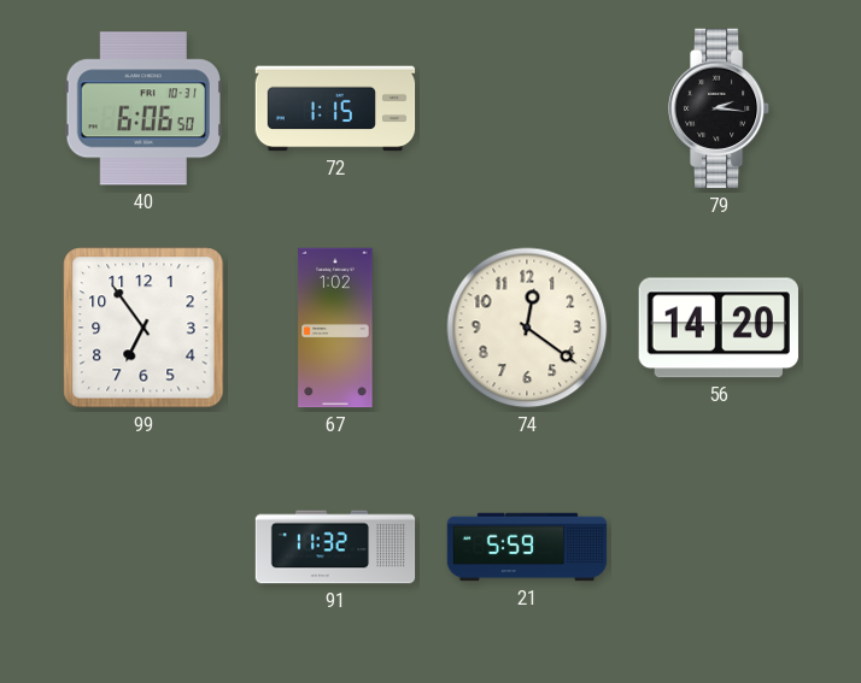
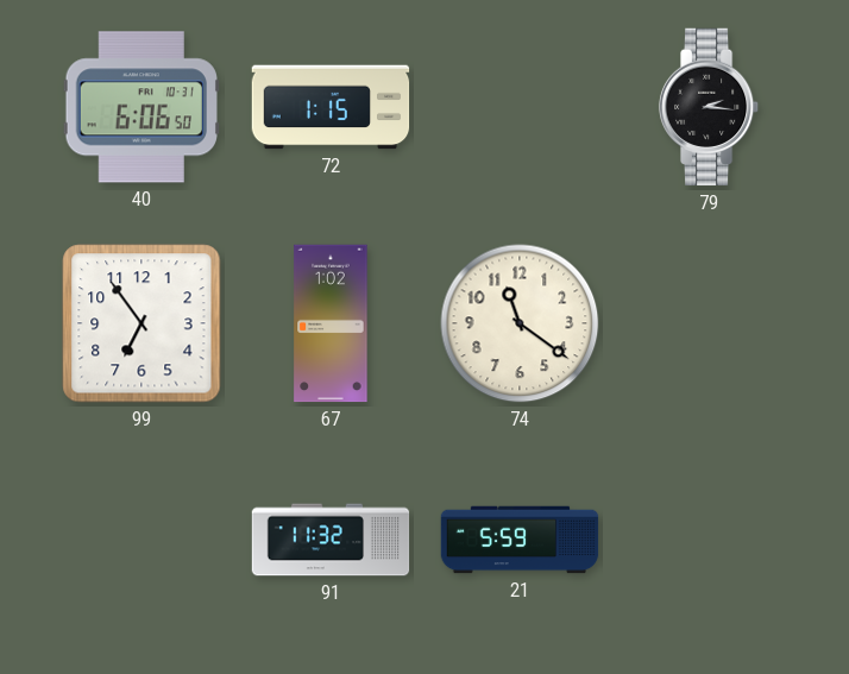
74: 12:21 -> 11:21 (520, 323)
56: 14:20 -> none (719, 328)
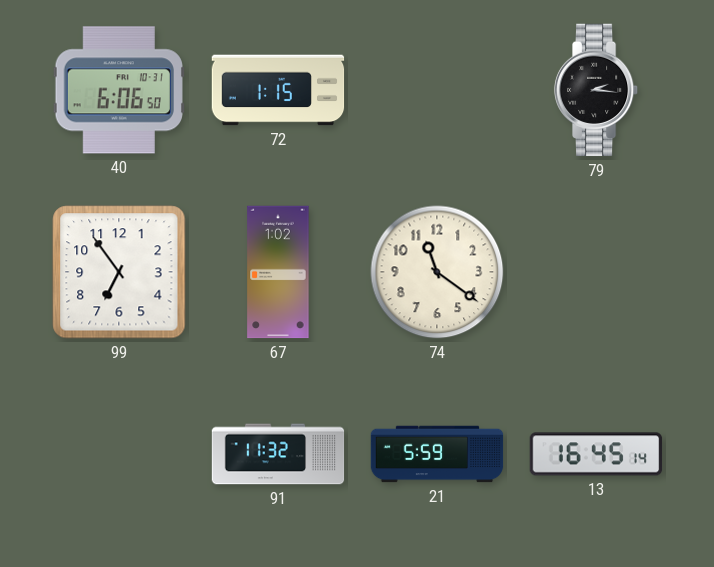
13: none -> 16:45 (596, 454)
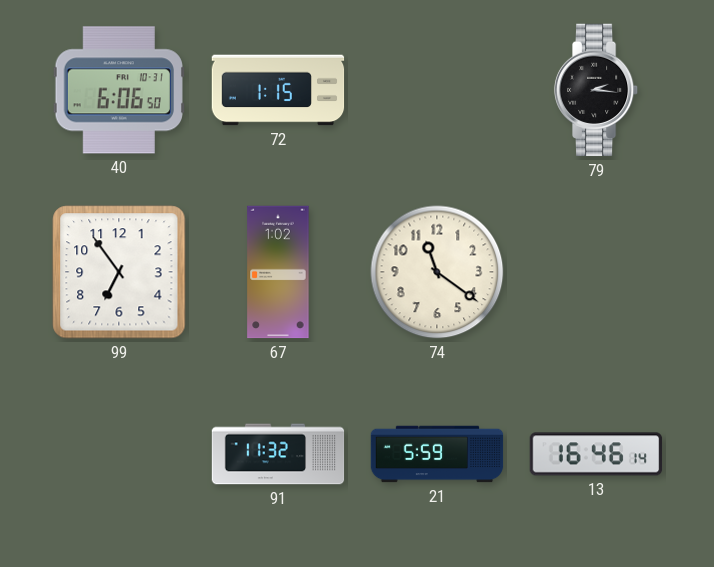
13: 16:45 -> 16:46 (596, 454)
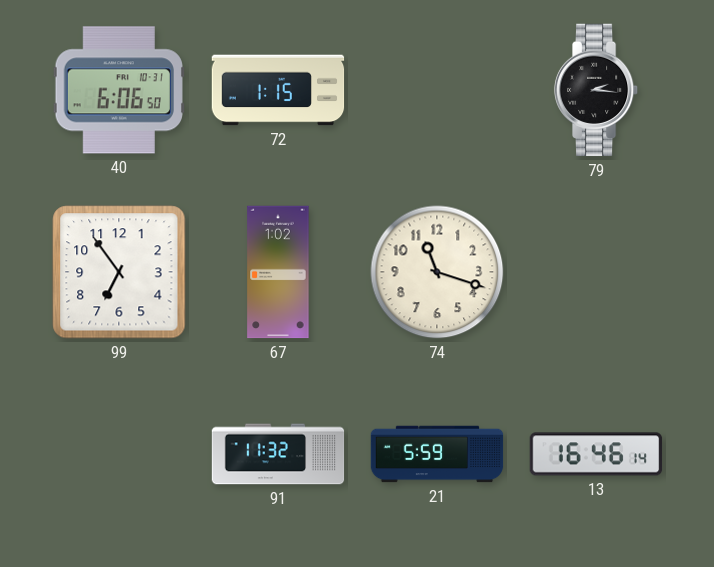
74: 11:21 -> 11:18 (437, 272)
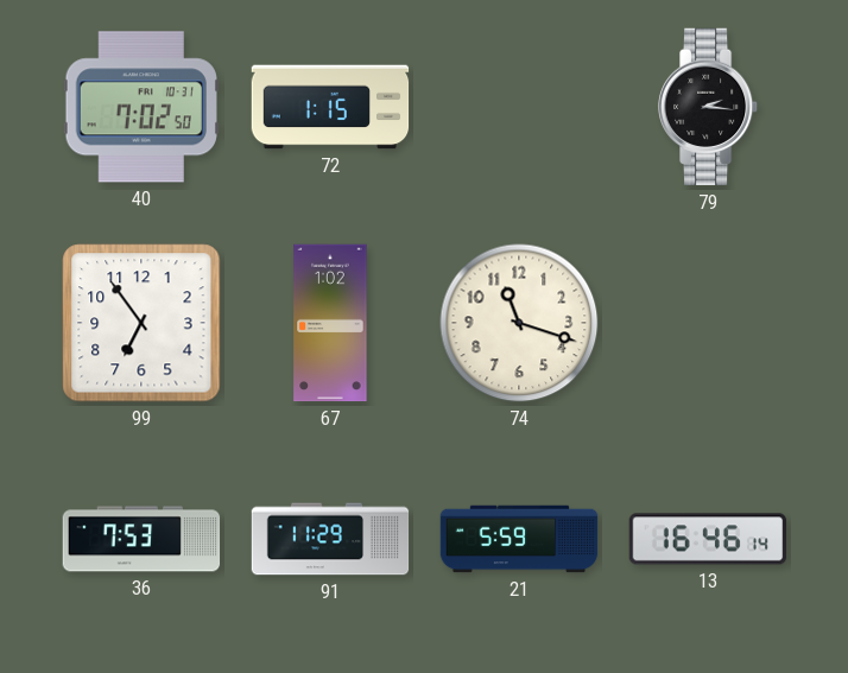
40: 6:06 -> 7:02 (141, 107)
36: none -> 7:53 (141, 539)
91: 11:32 -> 11:29 (330, 539)
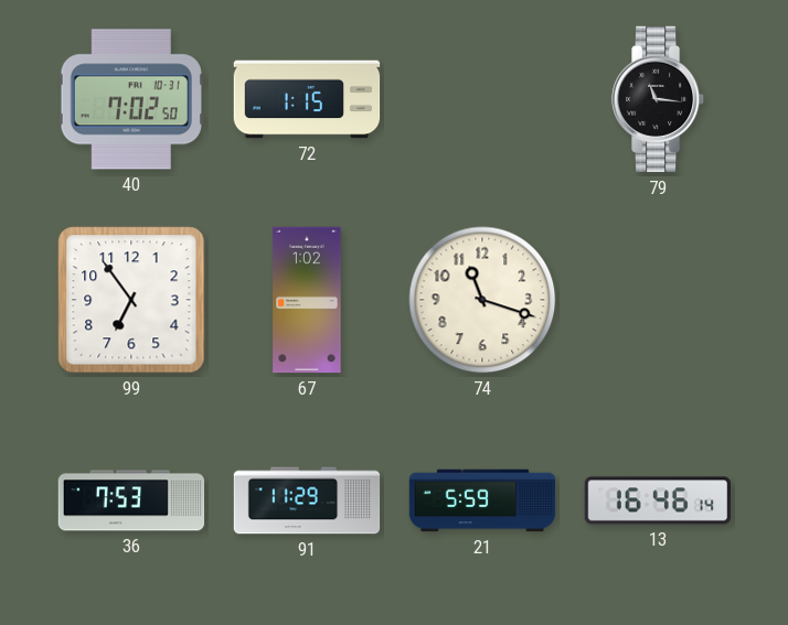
79: 2:16 -> 11:16 (658, 99)
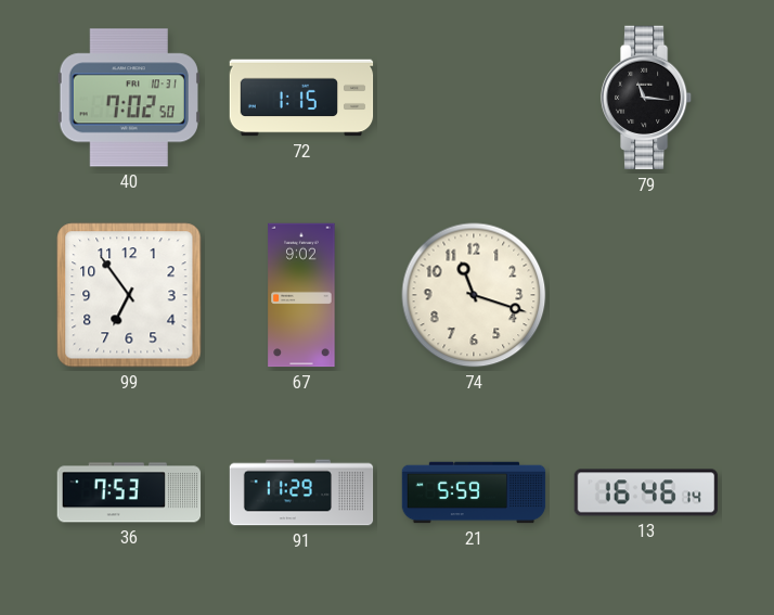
67: 1:02 -> 9:02 (301, 295)
